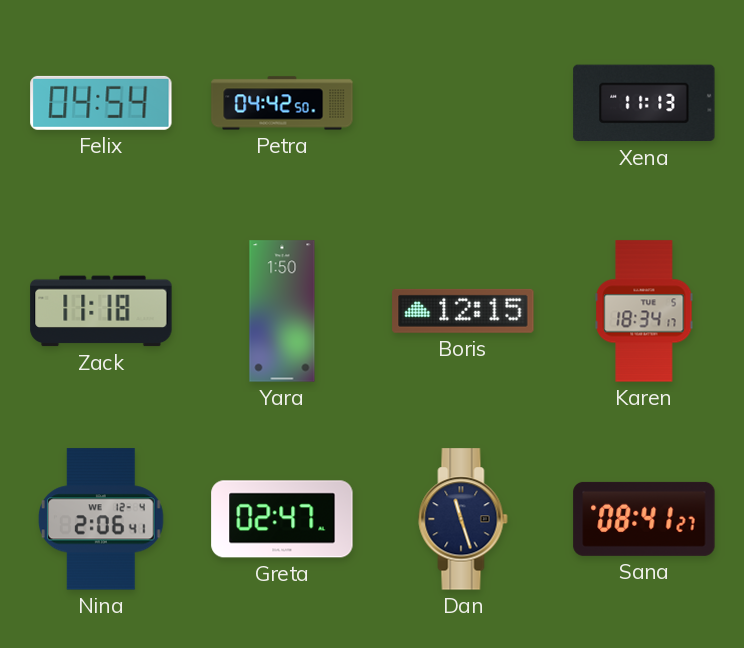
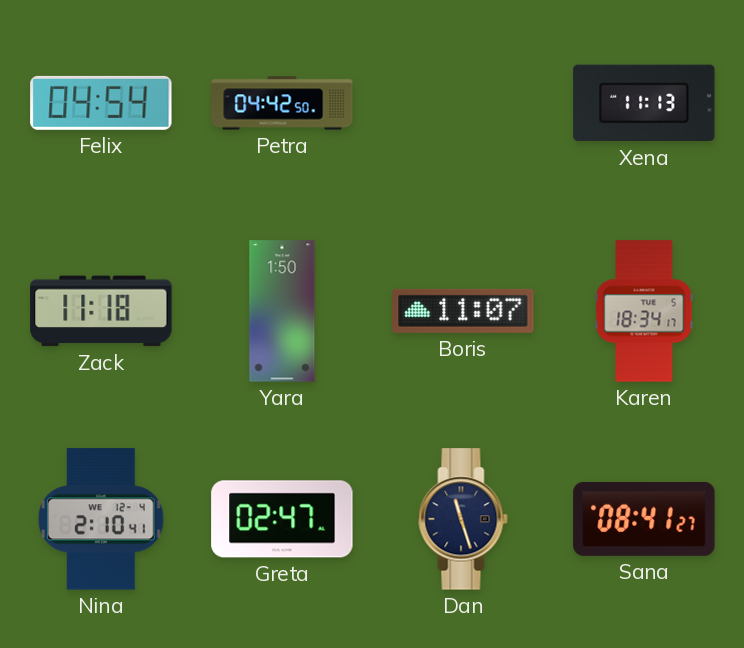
Boris: 12:15 -> 11:07 (463, 311)
Nina: 2:06 -> 2:10 (102, 519)
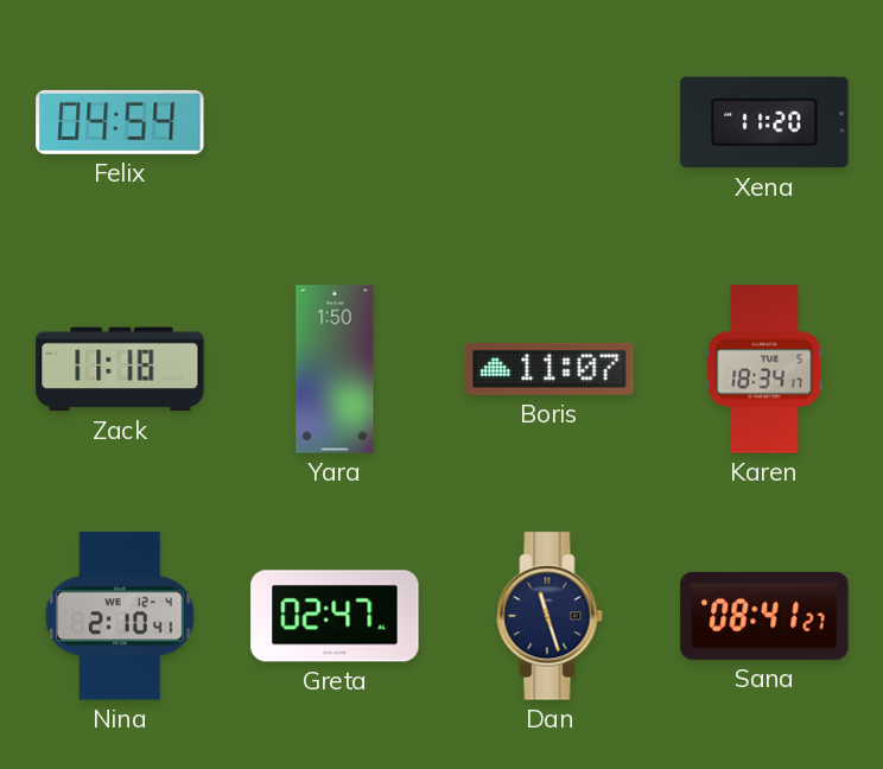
Petra: 04:42 -> none (282, 103)
Xena: 11:13 -> 11:20 (764, 122)
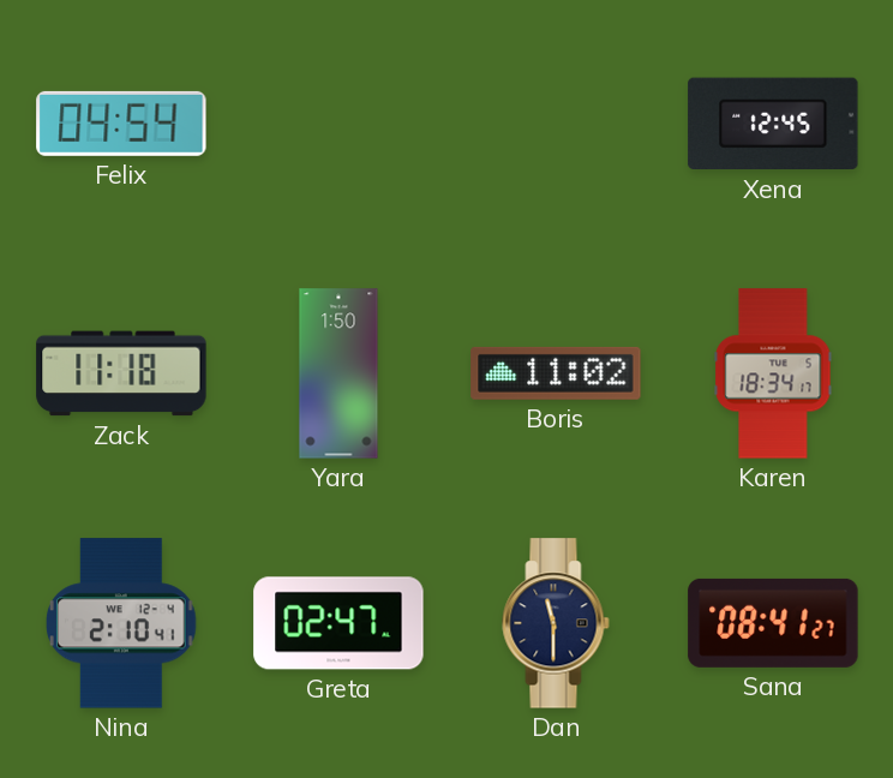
Xena: 11:20 -> 12:45 (773, 124)
Boris: 11:07 -> 11:02 (556, 373)
Dan: 11:27 -> 11:30 (556, 623)
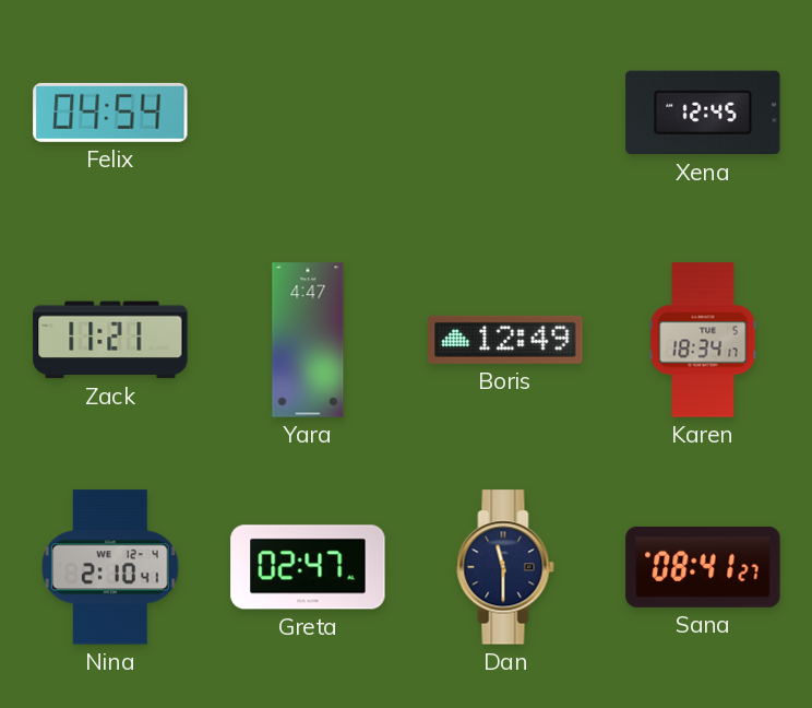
Zack: 11:18 -> 11:21 (110, 340)
Yara: 1:50 -> 4:47 (308, 340)
Boris: 11:02 -> 12:49 (505, 340)
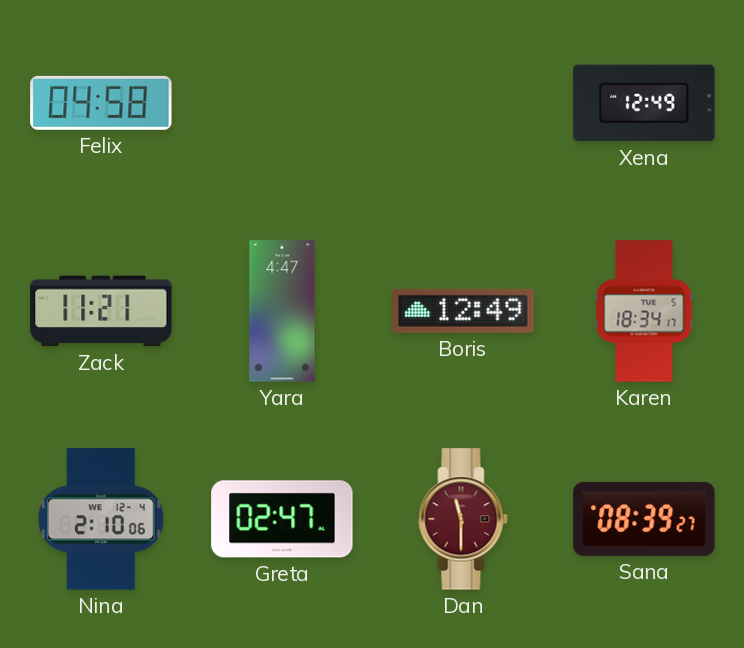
Felix: 04:54 -> 04:58 (101, 103)
Xena: 12:45 -> 12:49 (644, 103)
Nina: 2:10:41 -> 2:10:06 (102, 519)
Dan dial: navy -> burgundy (463, 519)
Sana: 08:41 -> 08:39 (644, 519)
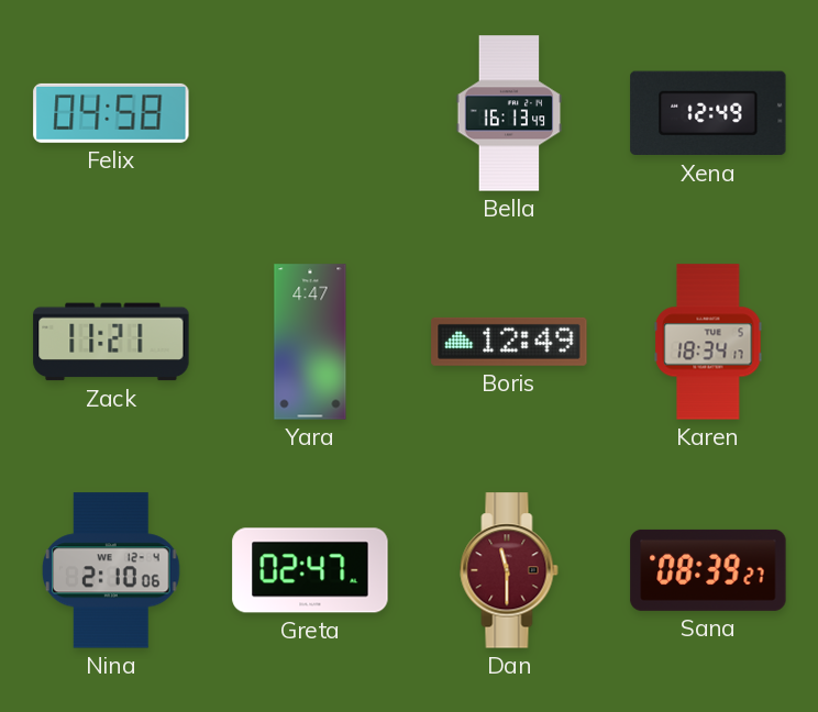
Bella: none -> 16:13 (509, 113)
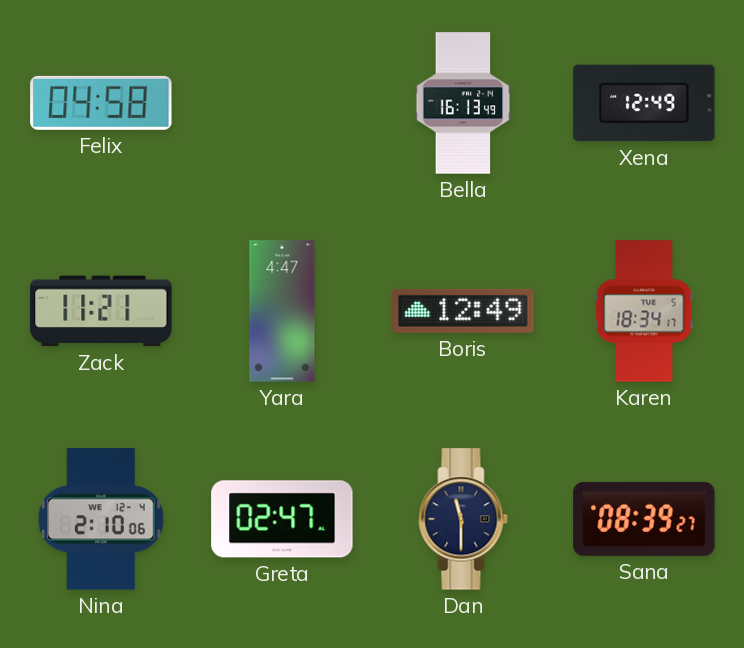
Dan dial: burgundy -> navy (463, 519)
